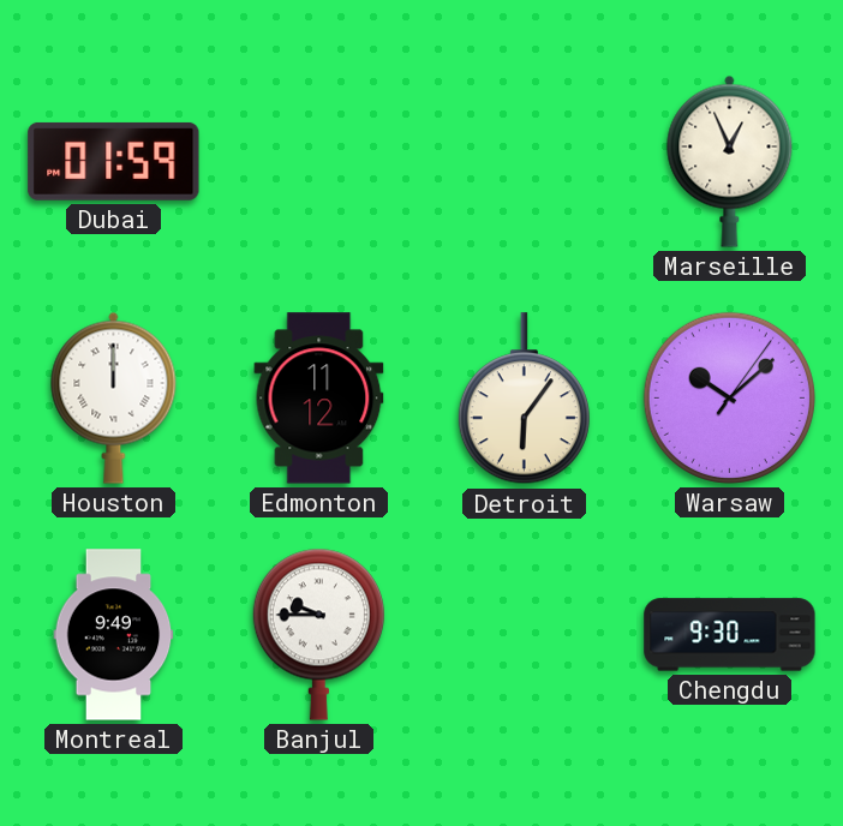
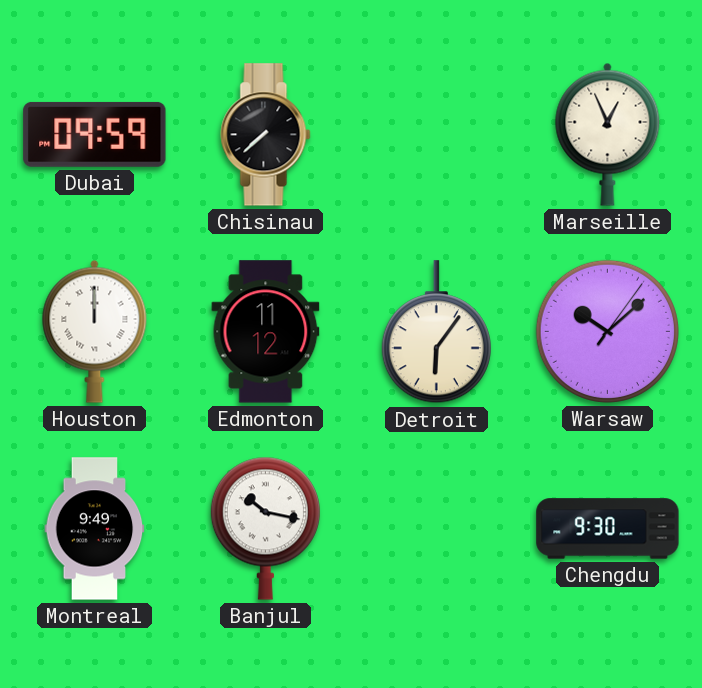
Dubai: 01:59 -> 09:59 (95, 134)
Chisinau: none -> 7:38 (266, 135)
Banjul: 9:45 -> 10:17 (265, 528)
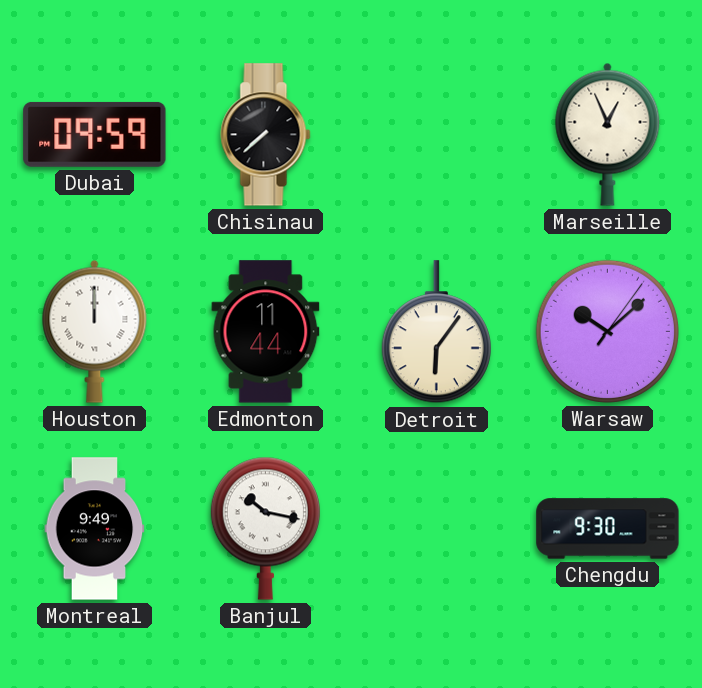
Edmonton: 11:12 -> 11:44 (266, 332)
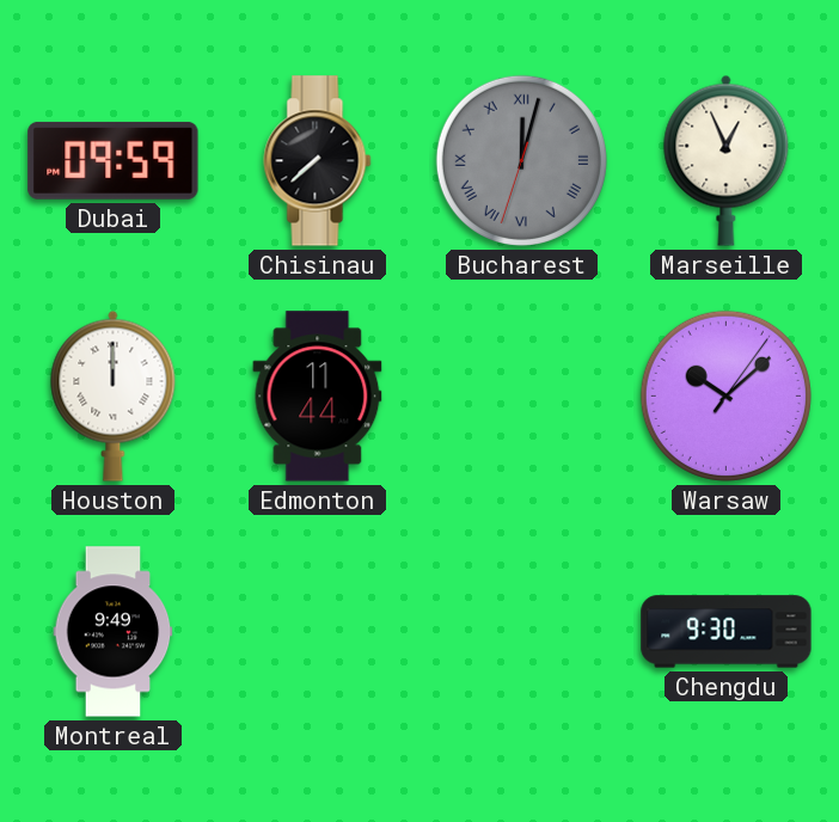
Bucharest: none -> 12:02 (521, 160)
Detroit: 6:06 -> none (436, 332)
Banjul: 10:17 -> none (265, 528)
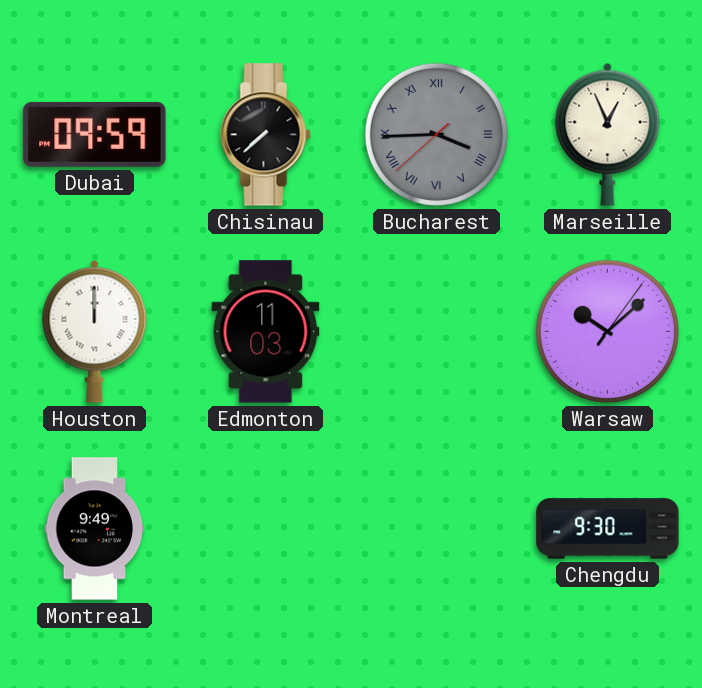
Bucharest: 12:02 -> 3:44 (436, 134)
Edmonton: 11:44 -> 11:03 (266, 332)
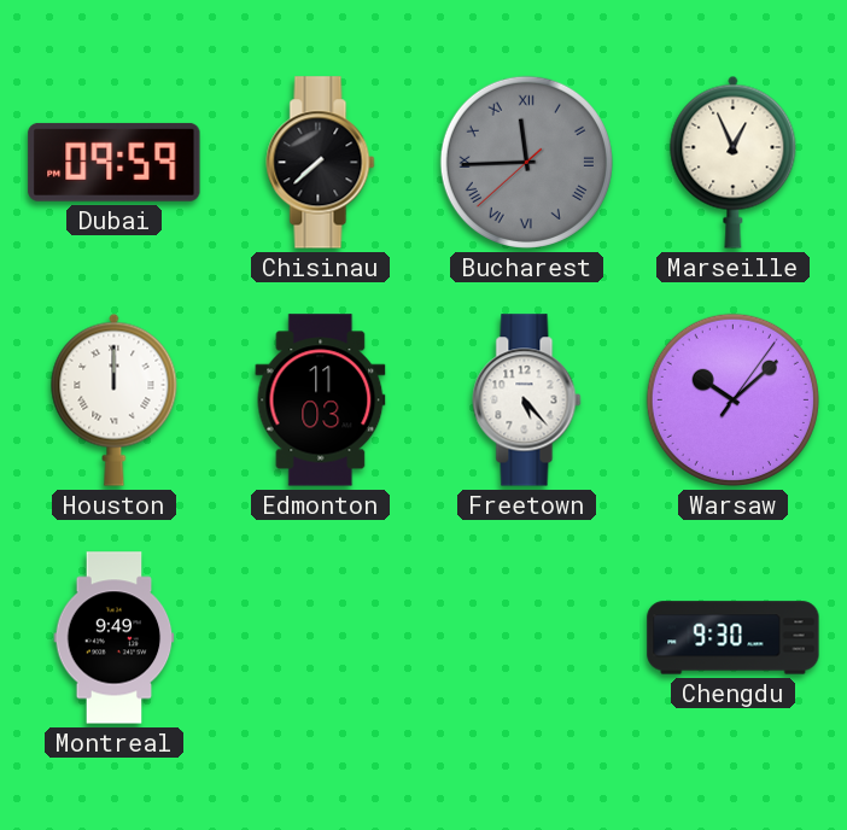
Bucharest: 3:44 -> 11:44 (526, 162)
Freetown: none -> 5:23 (527, 401)
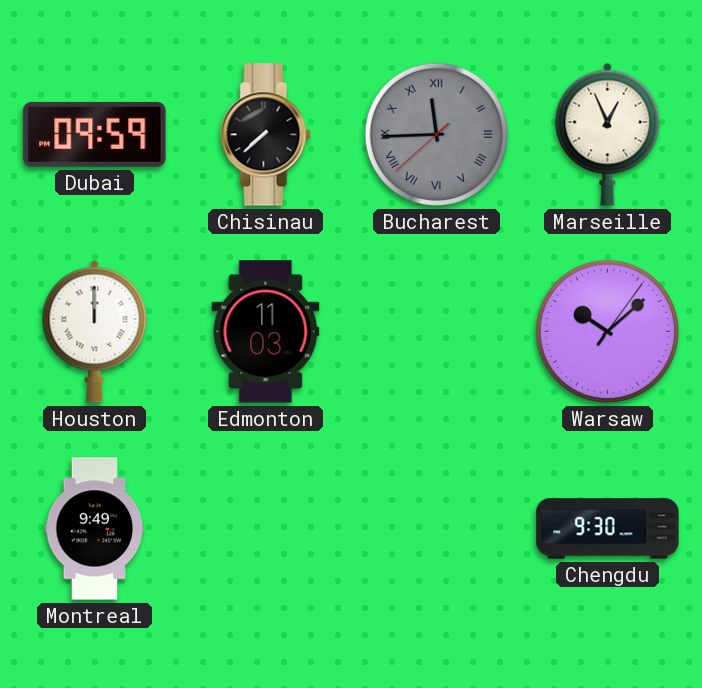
Freetown: 5:23 -> none (527, 401)
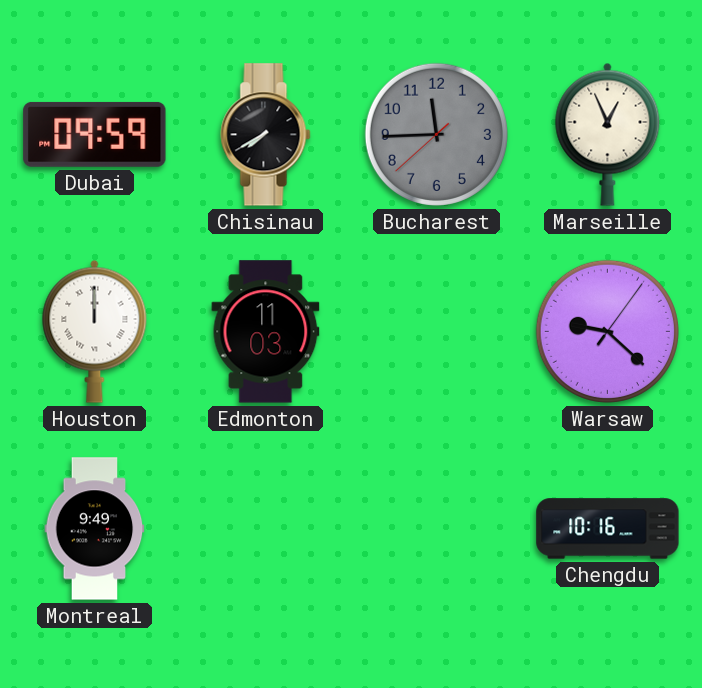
Chisinau: 7:38 -> 7:40 (266, 135)
Bucharest numerals: Roman -> Arabic (436, 134)
Warsaw: 10:08 -> 9:22 (607, 331)
Chengdu: 9:30 -> 10:16 (608, 529)
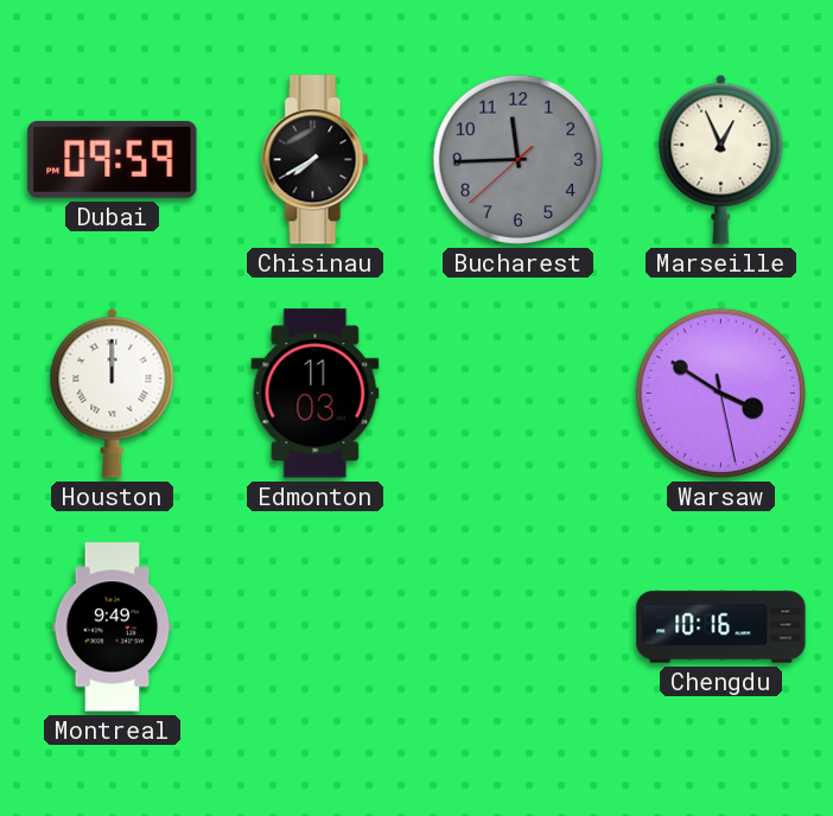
Warsaw: 9:22 -> 3:50 (720, 393)
